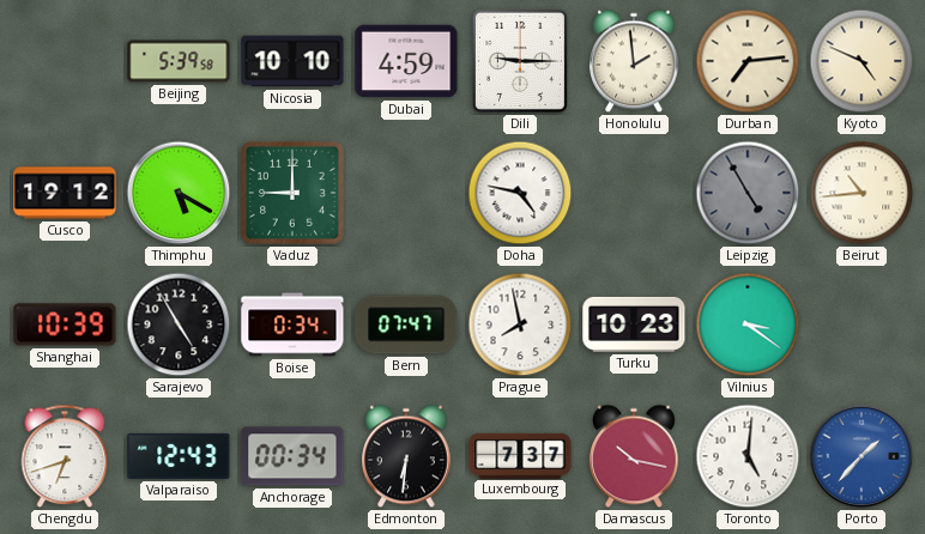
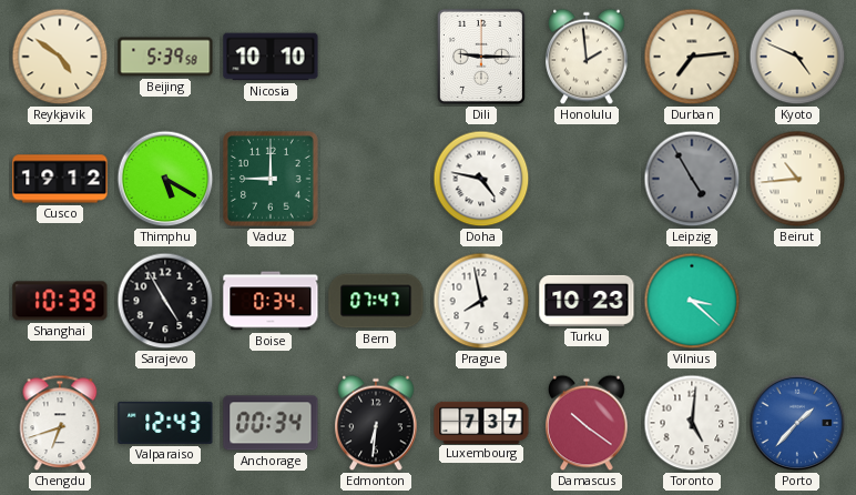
Reykjavik: none -> 4:51 (60, 57)
Dubai: 4:59 -> none (406, 61)
Vilnius: 3:21 -> 3:22 (692, 301)
Damascus: 10:17 -> 10:21 (587, 423)
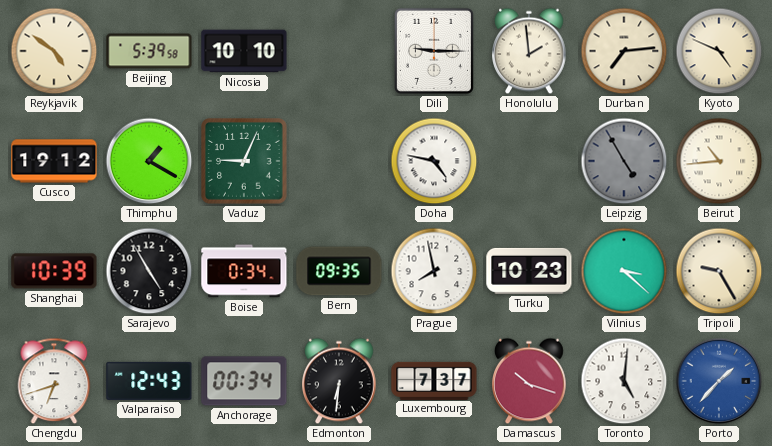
Thimphu: 5:20 -> 1:20 (149, 161)
Vaduz: 9:00 -> 9:04 (244, 161)
Bern: 07:47 -> 09:35 (339, 271)
Tripoli: none -> 9:25 (719, 271)
Damascus: 10:21 -> 10:18 (529, 381)
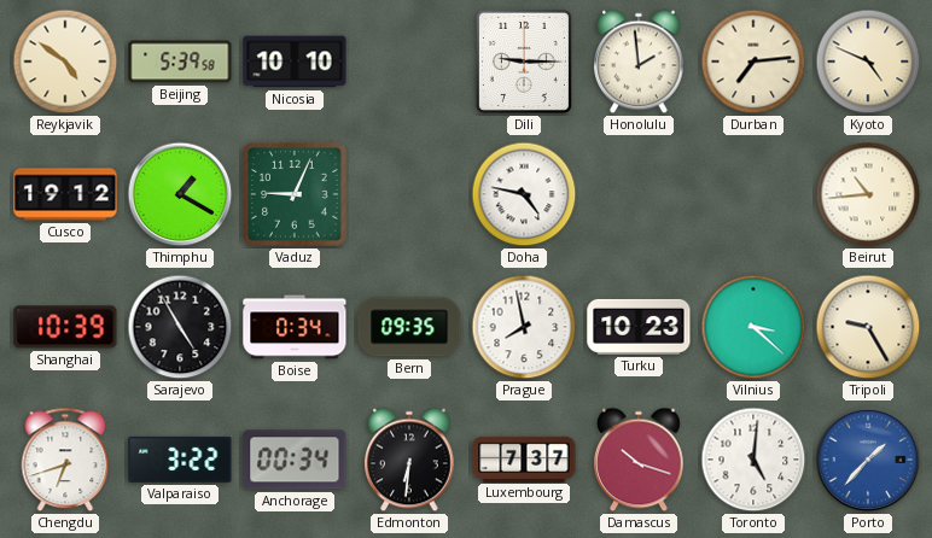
Leipzig: 4:55 -> none (624, 161)
Valparaiso: 12:43 -> 3:22 (180, 460)
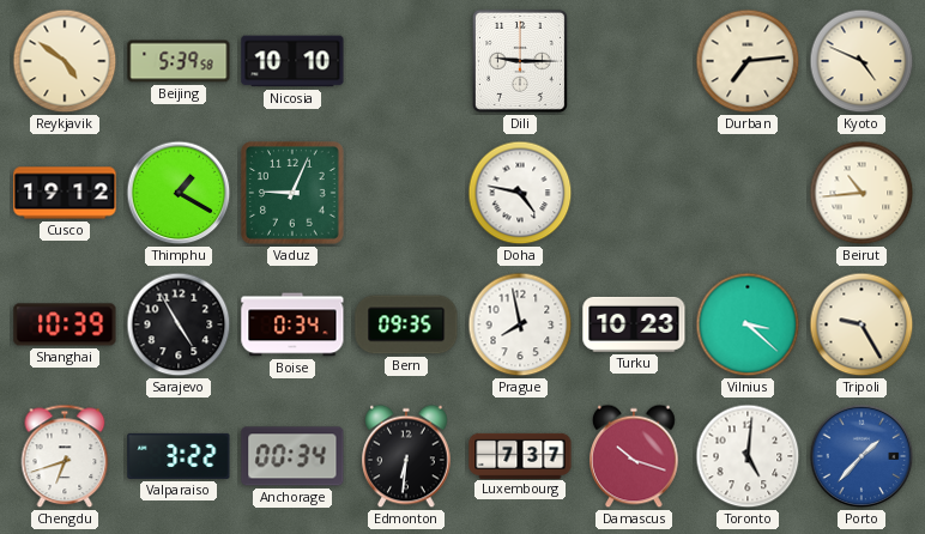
Honolulu: 1:59 -> none (639, 62)
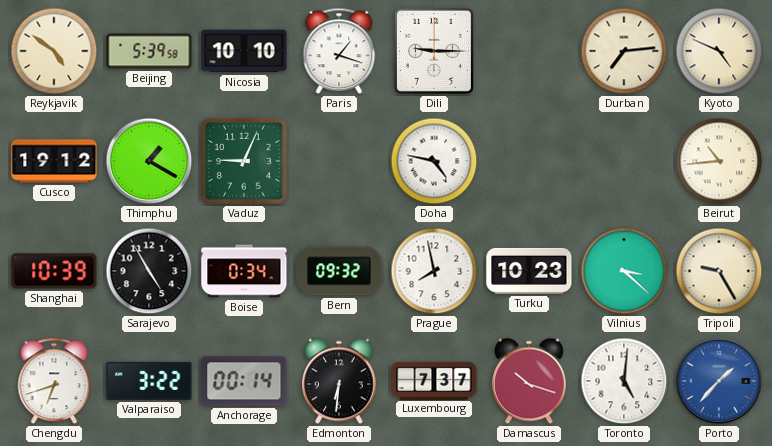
Paris: none -> 1:18 (339, 51)
Bern: 09:35 -> 09:32 (339, 271)
Anchorage: 00:34 -> 00:14 (244, 381)
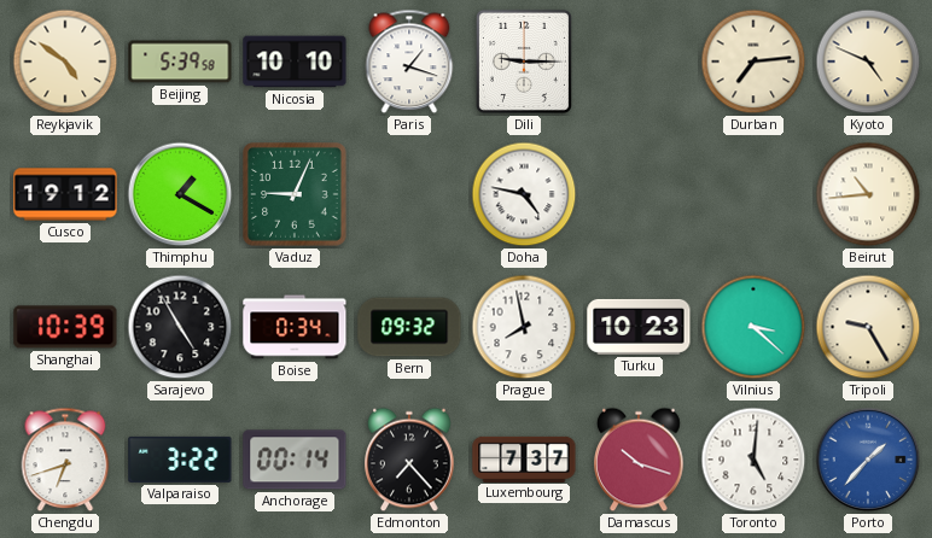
Edmonton: 6:31 -> 7:23 (409, 460)
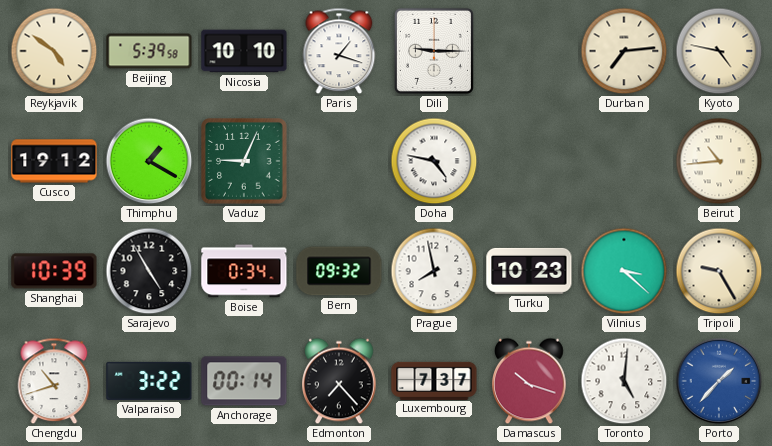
Kyoto: 4:49 -> 4:47 (719, 51)
Chengdu: 6:42 -> 10:42 (54, 381)
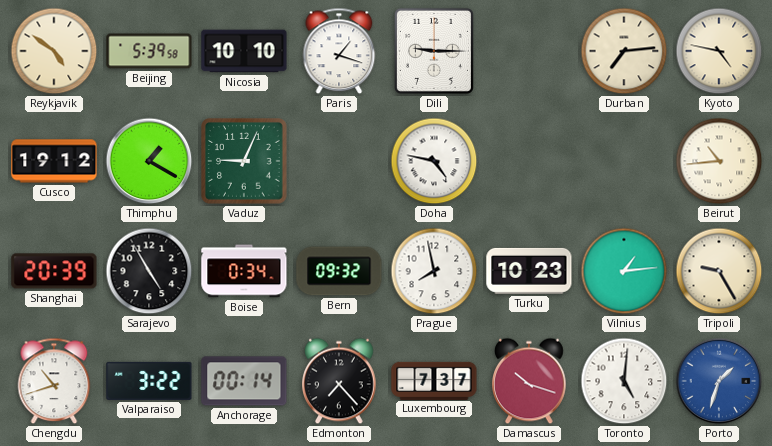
Shanghai: 10:39 -> 20:39 (54, 271)
Vilnius: 3:22 -> 1:14 (624, 271)
Porto: 1:37 -> 1:33 (719, 381)
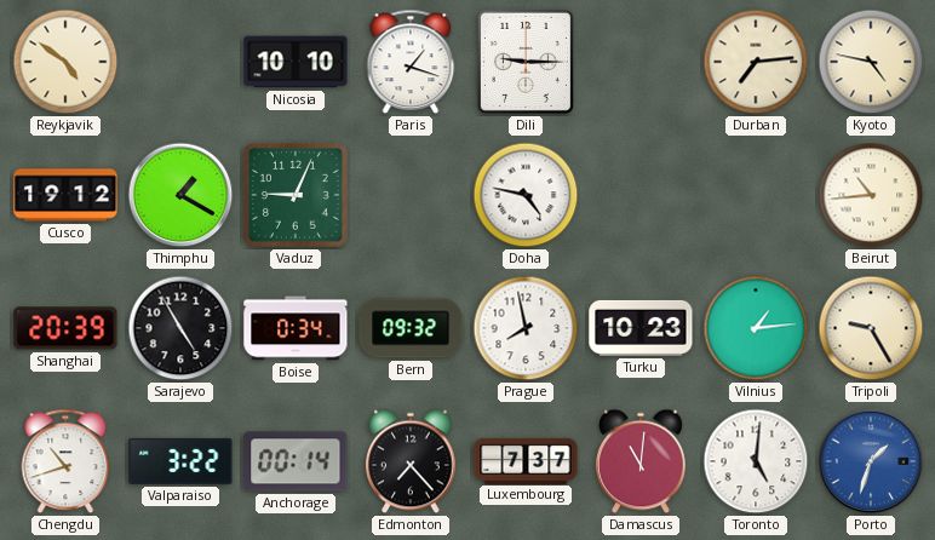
Beijing: 5:39 -> none (149, 51)
Damascus: 10:18 -> 11:01 (641, 461)
